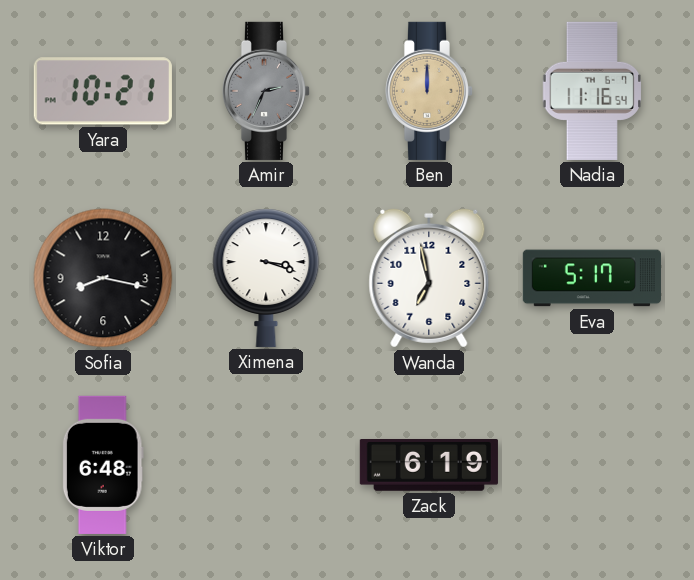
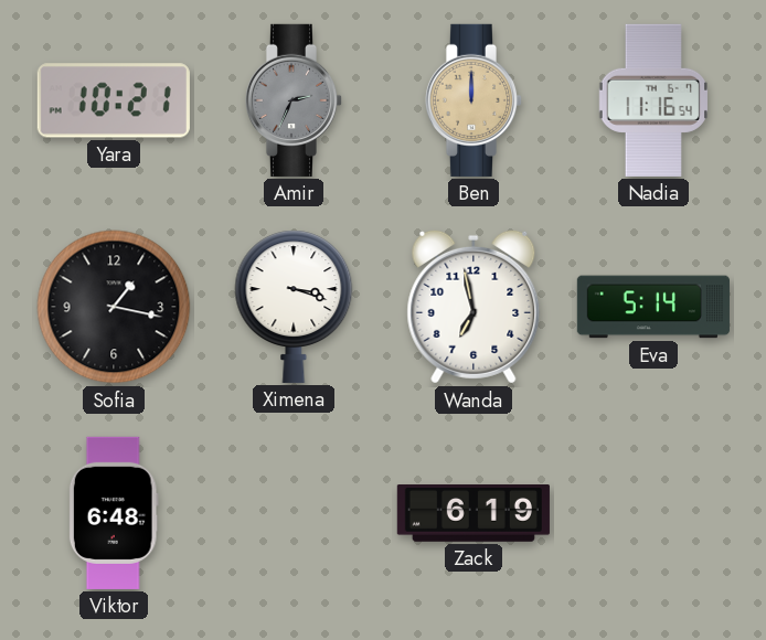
Sofia: 8:17 -> 1:17 (114, 307)
Eva: 5:17 -> 5:14 (653, 307)
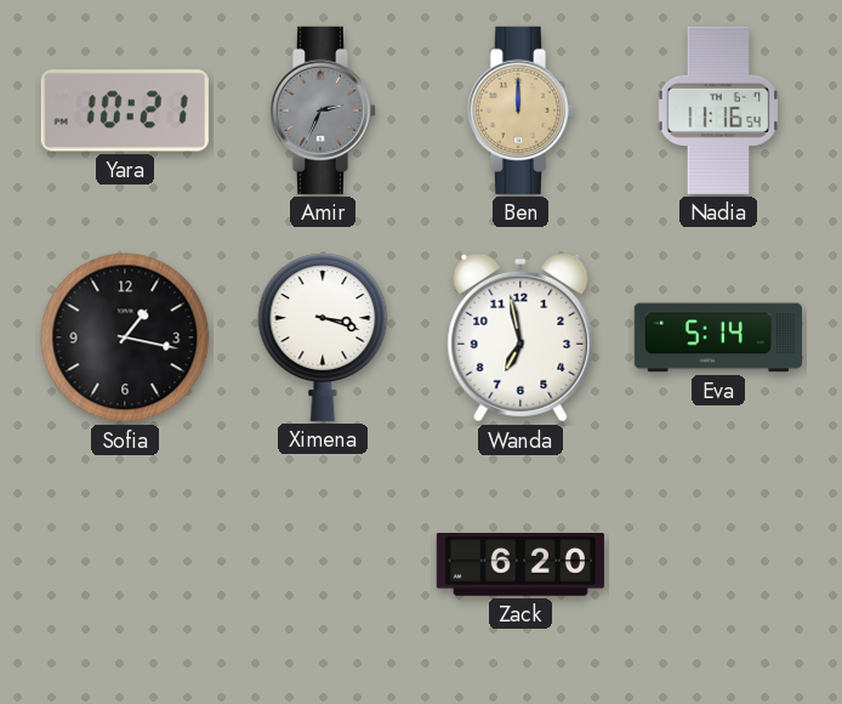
Viktor: 6:48 -> none (114, 513)
Zack: 6:19 -> 6:20 (520, 566)
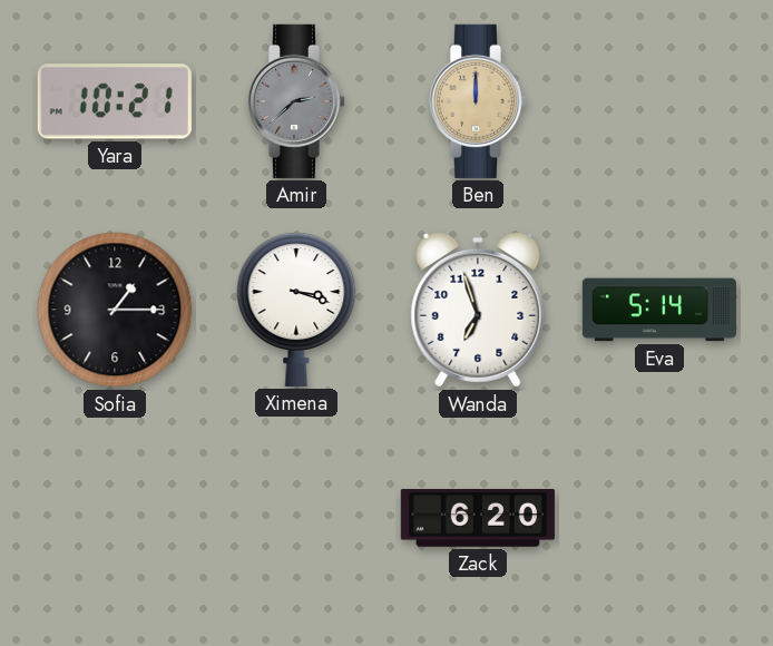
Amir: 2:34 -> 2:38 (296, 101)
Nadia: 11:16 -> none (717, 110)
Sofia: 1:17 -> 1:15 (115, 310)
Wanda: 6:58 -> 6:57 (478, 310)
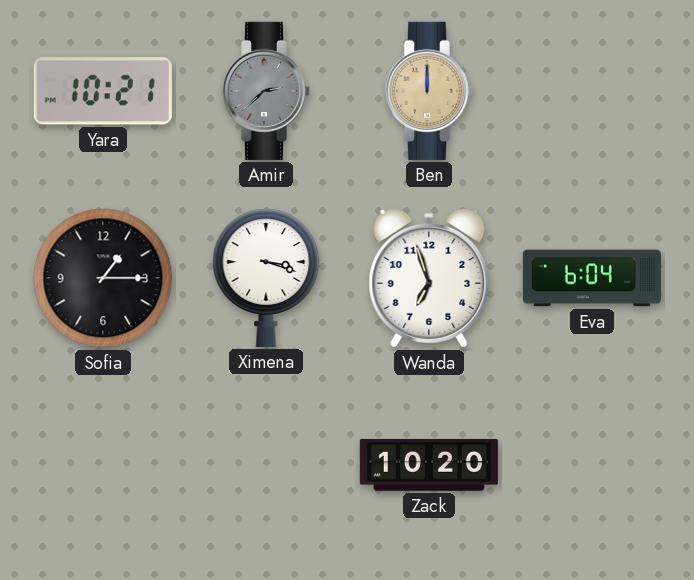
Eva: 5:14 -> 6:04 (592, 278)
Zack: 6:20 -> 10:20 (429, 466)
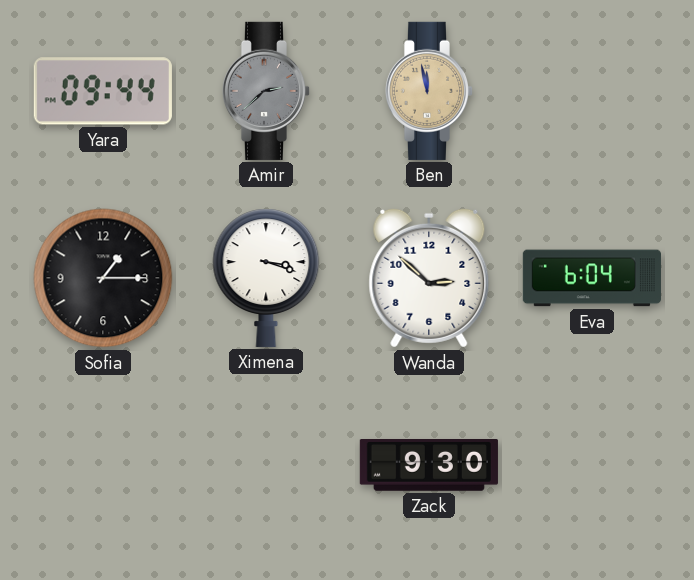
Yara: 10:21 -> 09:44 (103, 91)
Ben: 12:00 -> 11:58 (429, 91)
Wanda: 6:57 -> 2:52 (429, 278)
Zack: 10:20 -> 9:30 (429, 466)
